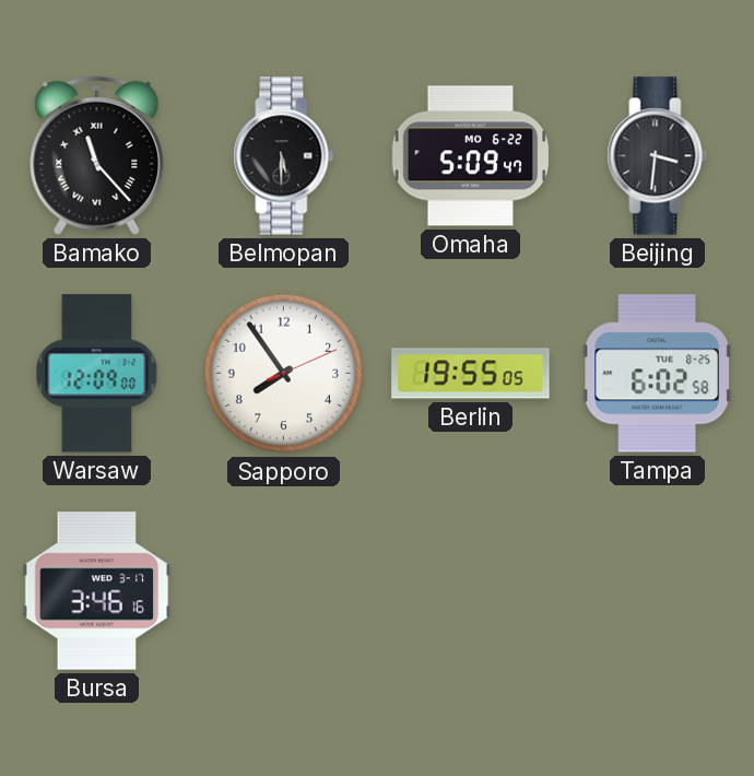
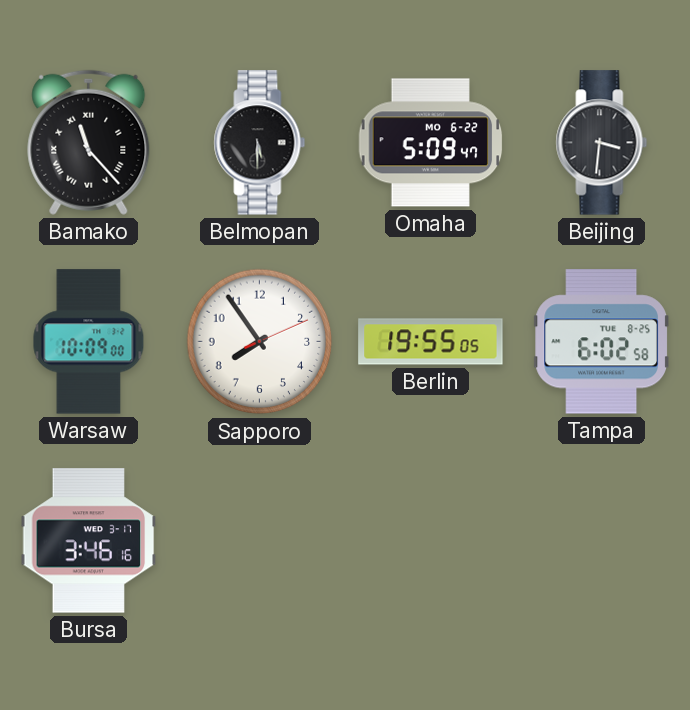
Warsaw: 12:09 -> 10:09 (89, 342)
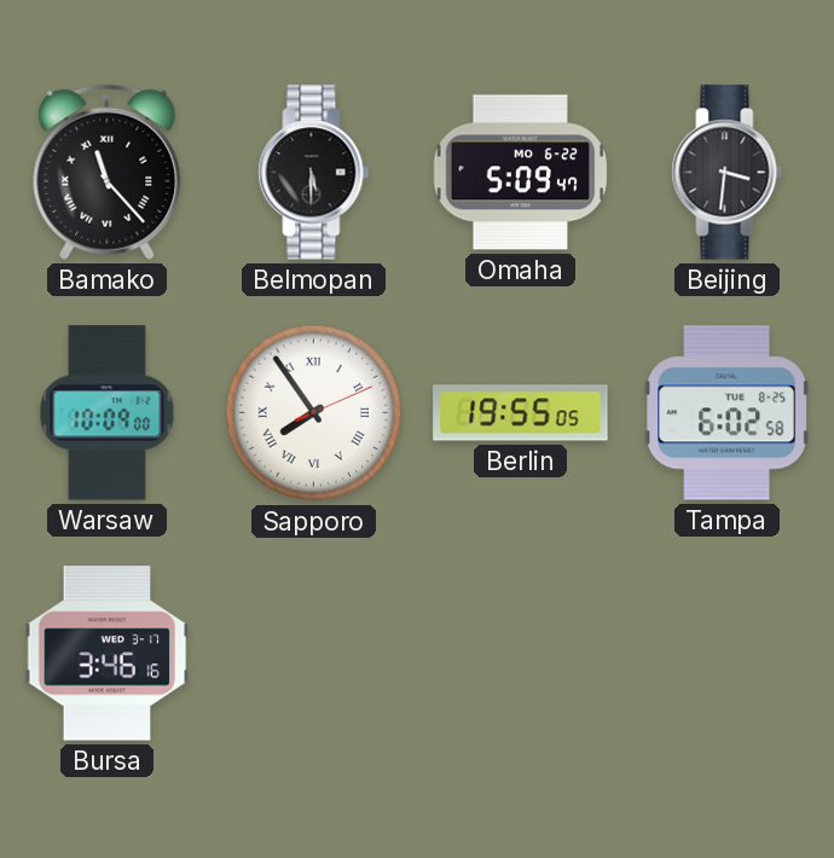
Sapporo numerals: Arabic -> Roman (314, 413)
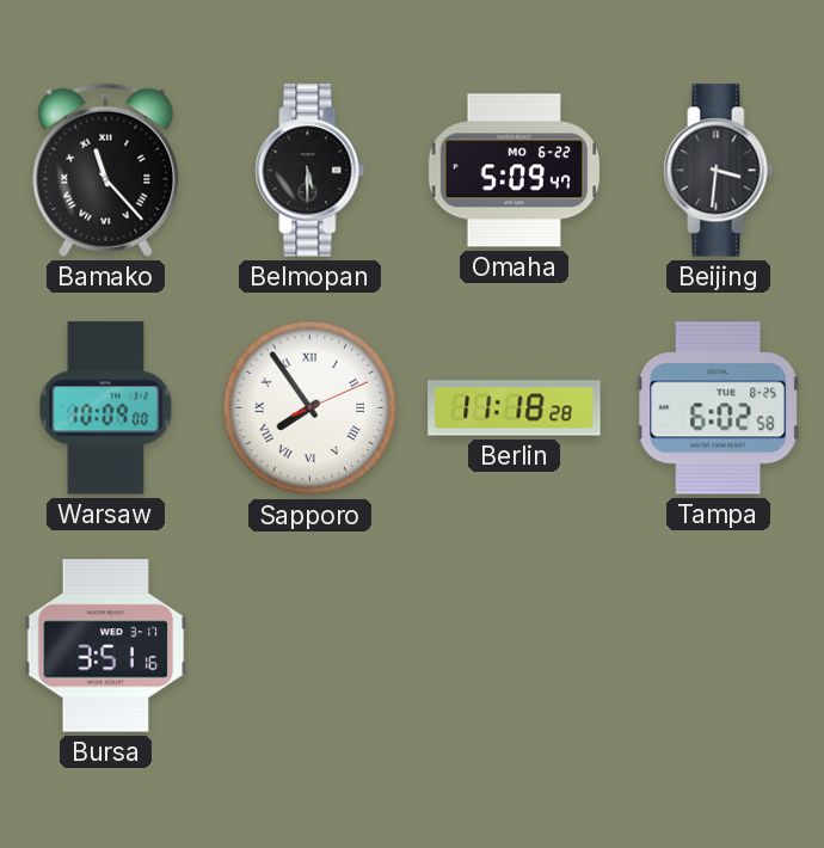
Berlin: 19:55 -> 11:18 (515, 408)
Bursa: 3:46 -> 3:51 (106, 646)
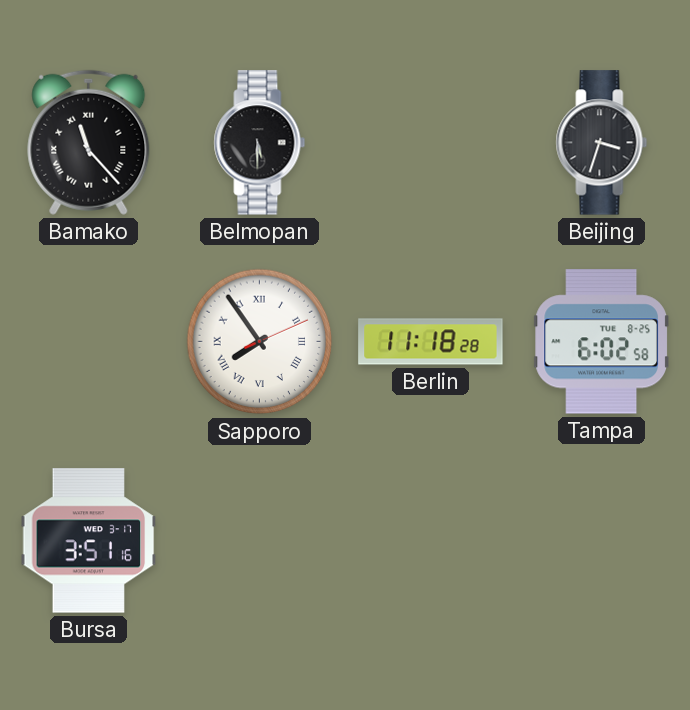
Omaha: 5:09 -> none (515, 171)
Beijing: 3:31 -> 3:33 (602, 143)
Warsaw: 10:09 -> none (106, 408)
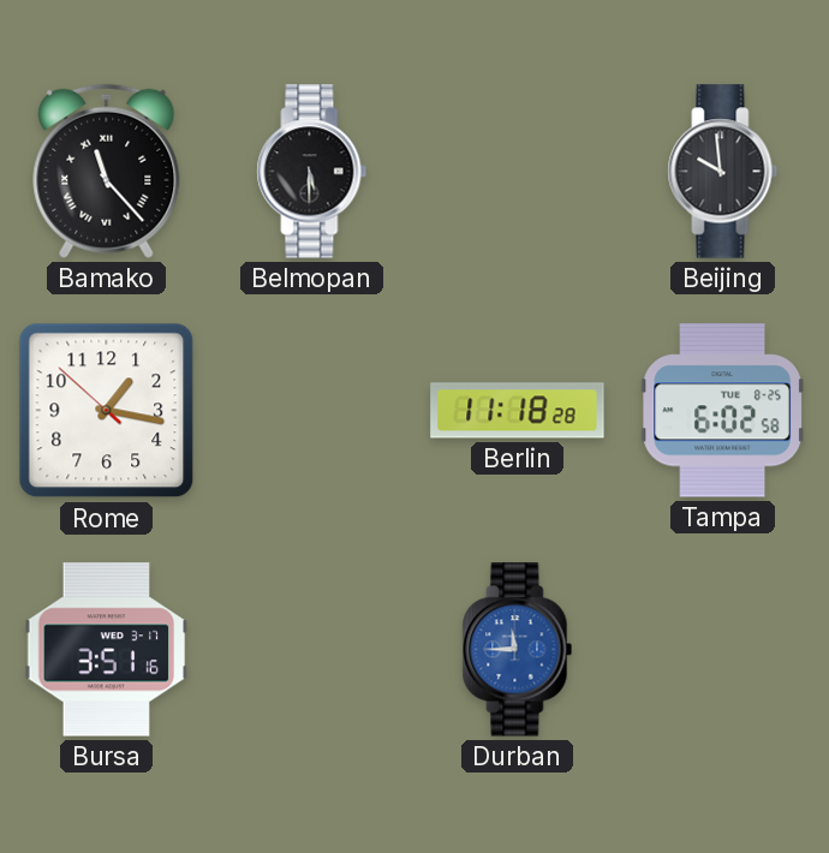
Beijing: 3:33 -> 9:59 (723, 172)
Rome: none -> 1:16 (107, 411)
Sapporo: 7:54 -> none (260, 342)
Durban: none -> 11:45 (518, 650)
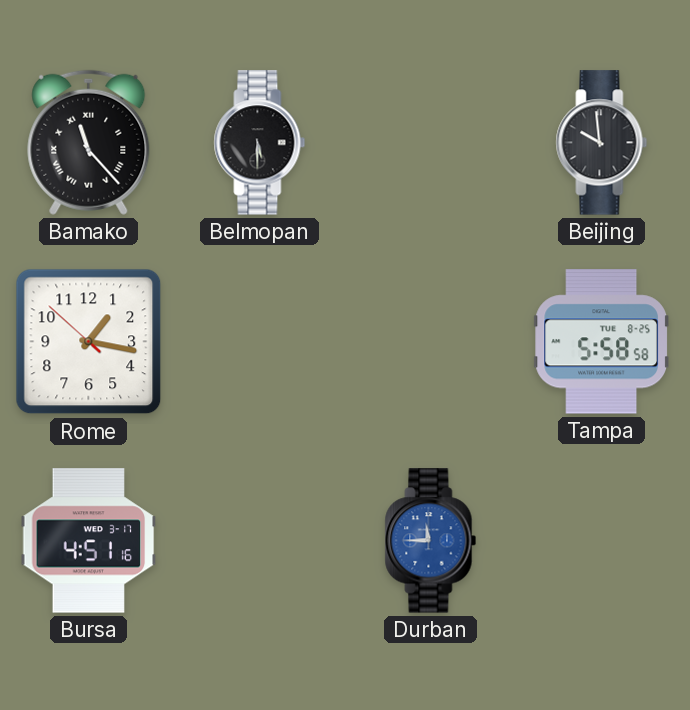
Berlin: 11:18 -> none (518, 411)
Tampa: 6:02 -> 5:58 (601, 342)
Bursa: 3:51 -> 4:51 (89, 541)
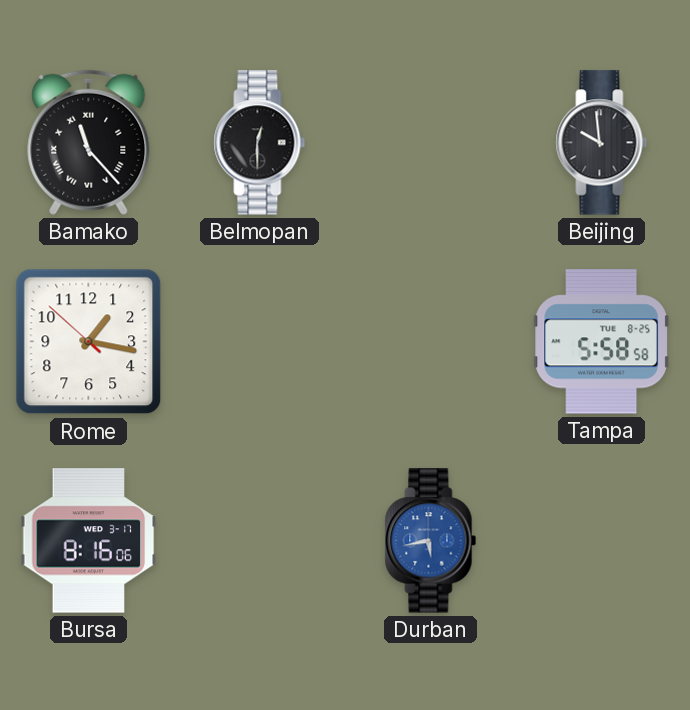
Belmopan: 5:30 -> 12:30 (260, 143)
Bursa: 4:51 -> 8:16 (89, 541)
Durban: 11:45 -> 5:43 (431, 541)
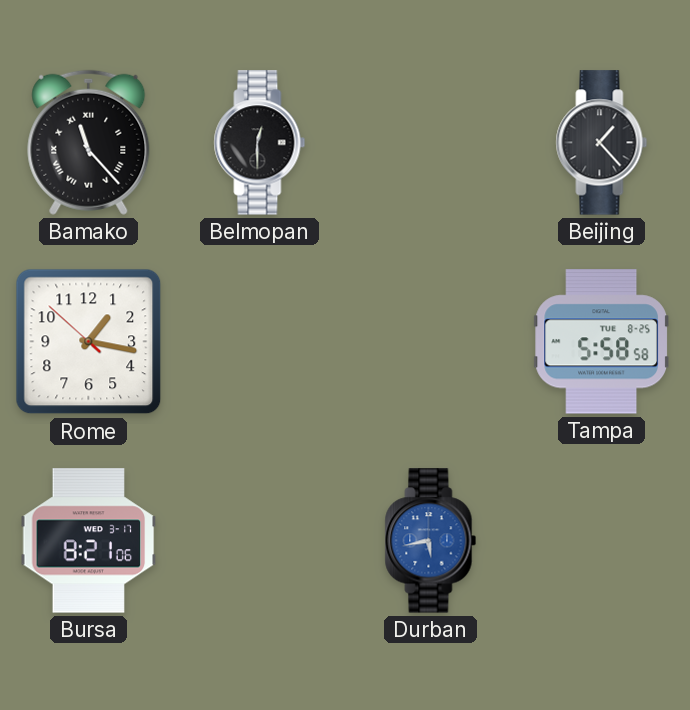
Beijing: 9:59 -> 1:23 (602, 143)
Bursa: 8:16 -> 8:21 (89, 541)
